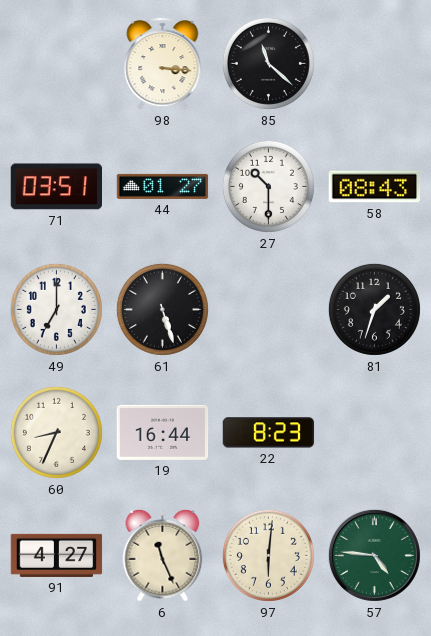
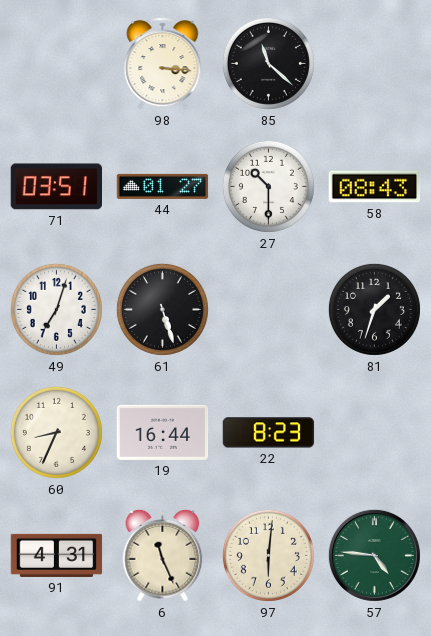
49: 7:00 -> 7:03 (56, 309)
91: 4:27 -> 4:31 (57, 555)
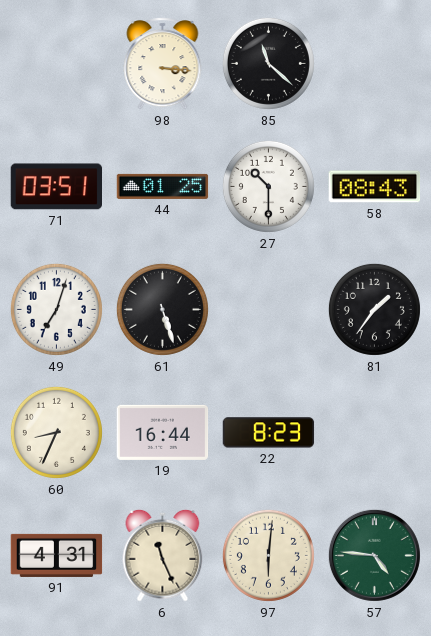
44: 01:27 -> 01:25 (163, 186)
81: 1:33 -> 1:36 (374, 309)
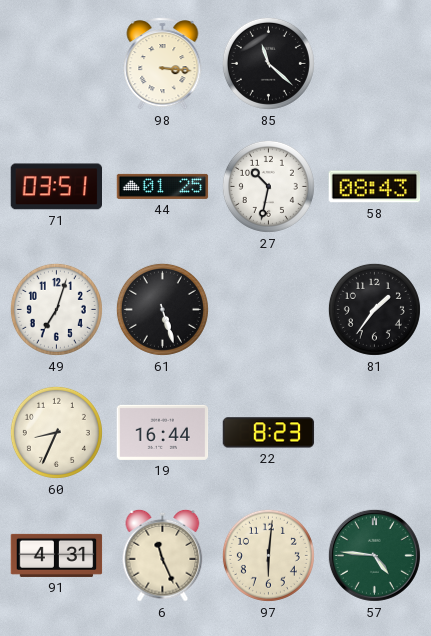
27: 10:30 -> 10:32 (268, 186)
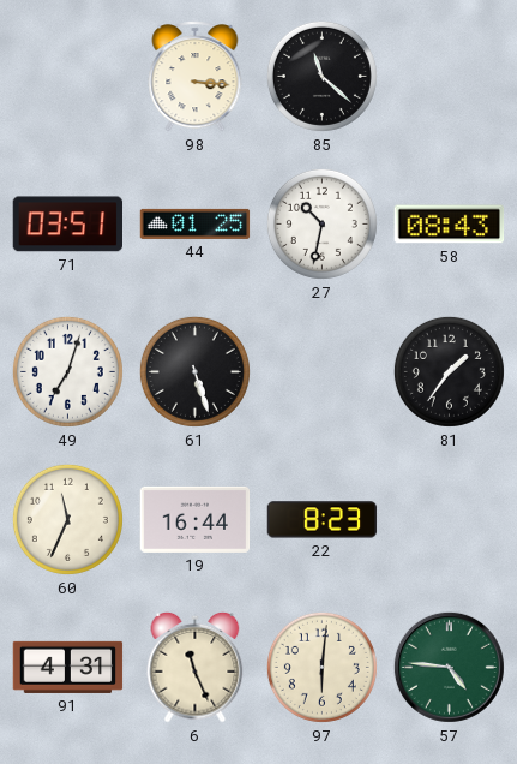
60: 8:34 -> 11:34 (67, 519)
